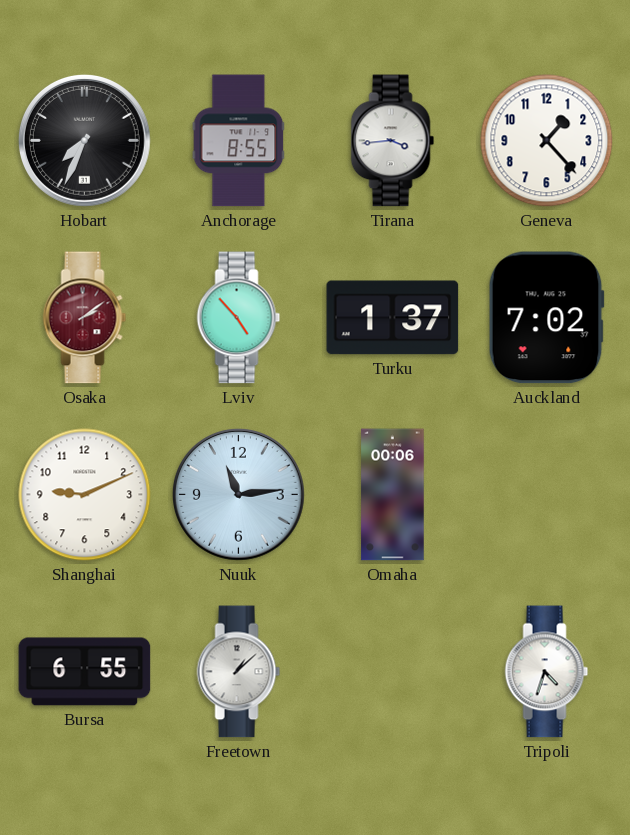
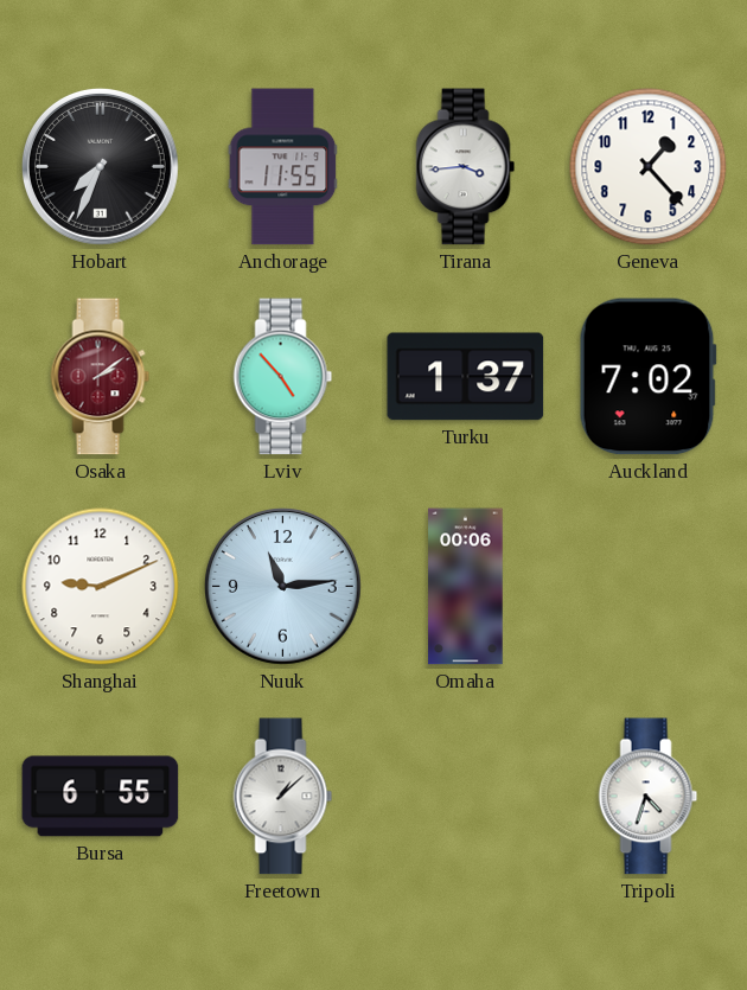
Anchorage: 8:55 -> 11:55 (283, 167)
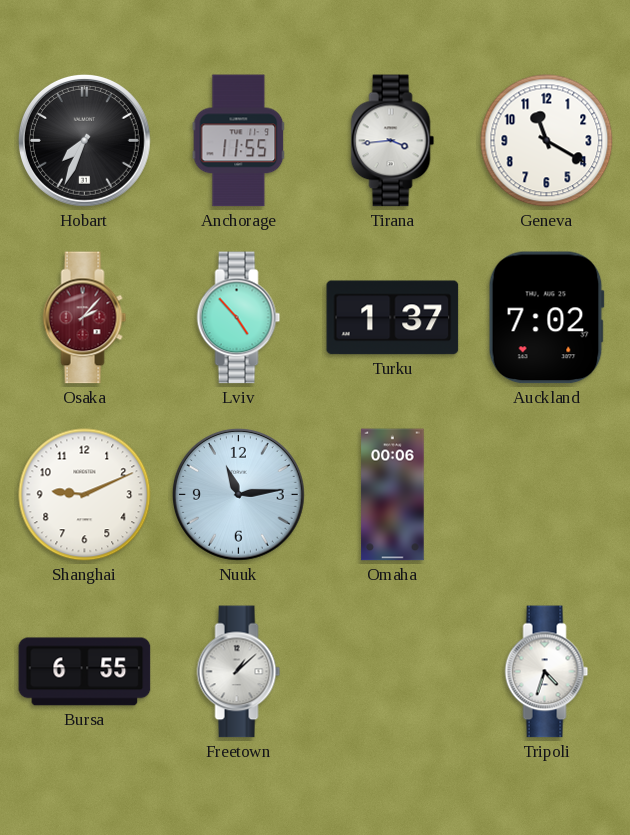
Geneva: 1:23 -> 11:20 (547, 141)
Osaka: 2:09 -> 2:07 (85, 318)
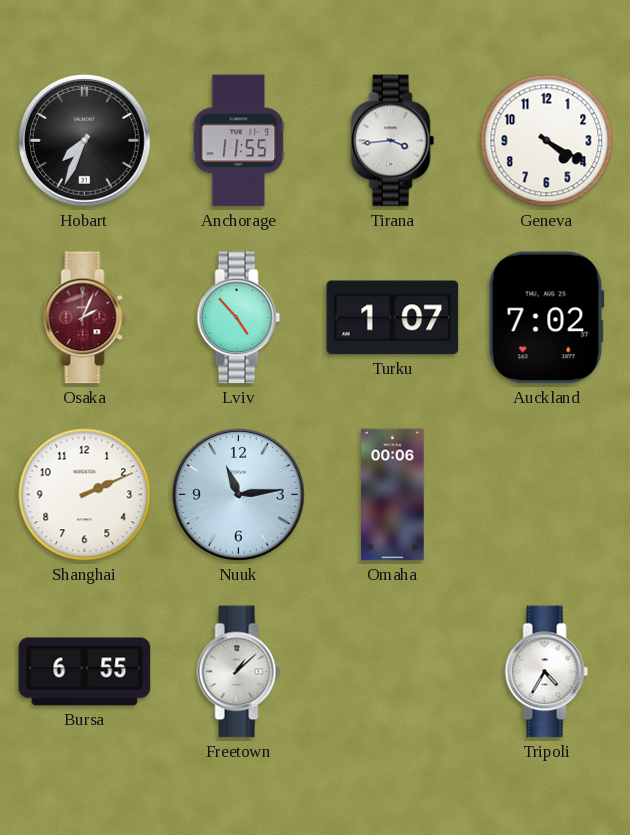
Geneva: 11:20 -> 4:20 (547, 141)
Osaka: 2:07 -> 2:04 (85, 318)
Turku: 1:37 -> 1:07 (393, 318)
Shanghai: 9:11 -> 2:11 (85, 495)
Tripoli: 4:33 -> 4:35 (547, 672)
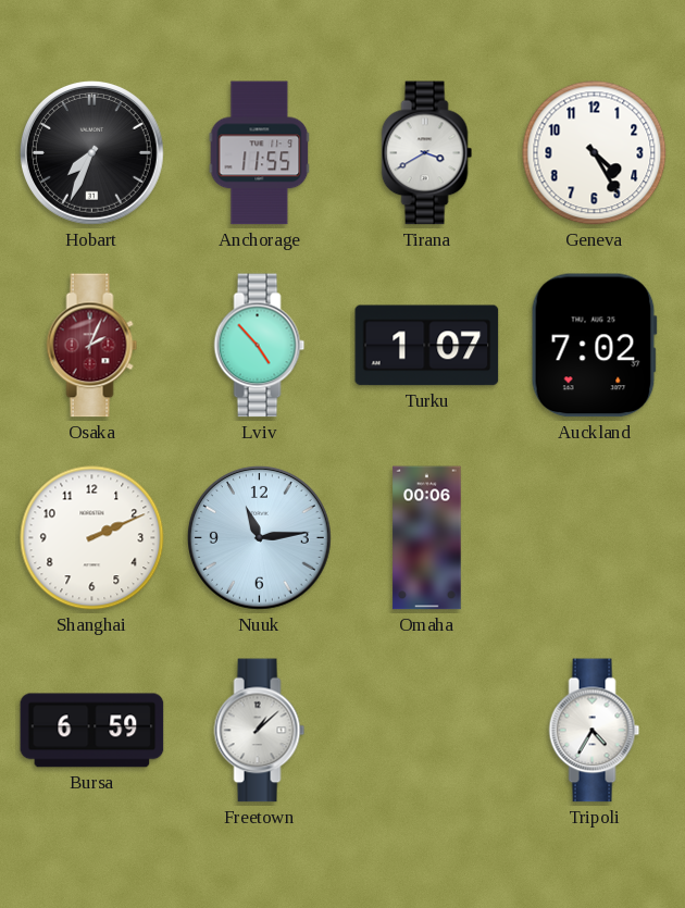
Tirana: 3:44 -> 3:40 (427, 153)
Geneva: 4:20 -> 4:25 (595, 153)
Bursa: 6:55 -> 6:59 (92, 731)
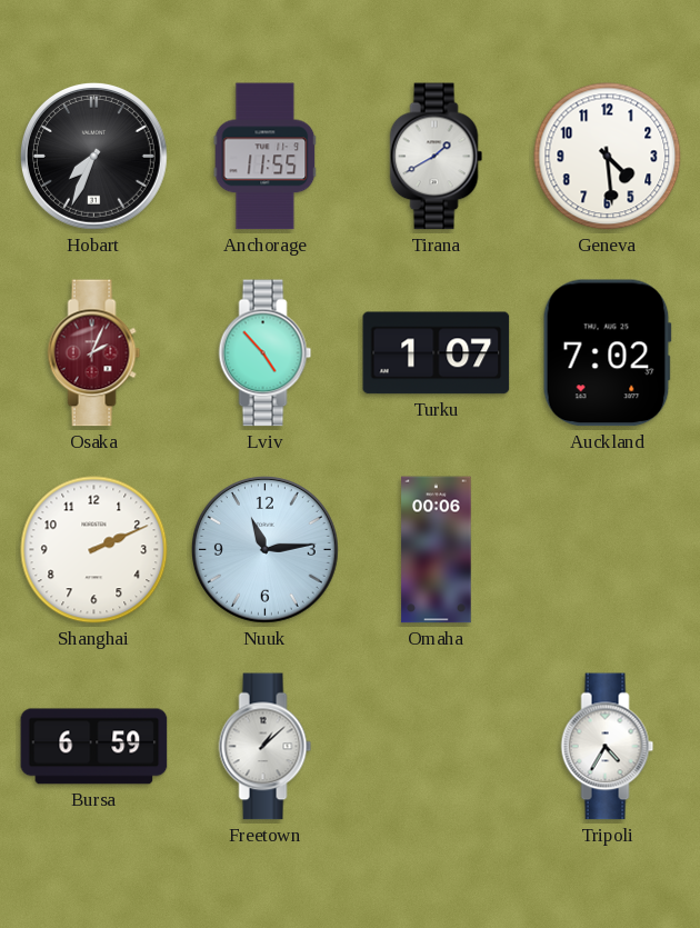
Tirana: 3:40 -> 1:40 (437, 157)
Geneva: 4:25 -> 4:29 (608, 157)
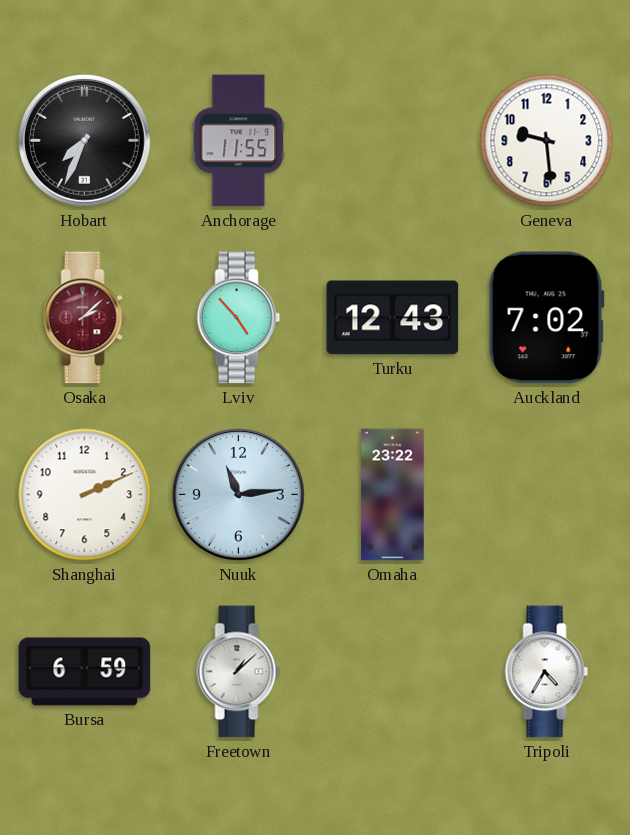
Tirana: 1:40 -> none (437, 157)
Geneva: 4:29 -> 9:29 (547, 141)
Osaka: 2:04 -> 2:08 (85, 318)
Turku: 1:07 -> 12:43 (393, 318)
Omaha: 00:06 -> 23:22 (393, 495)
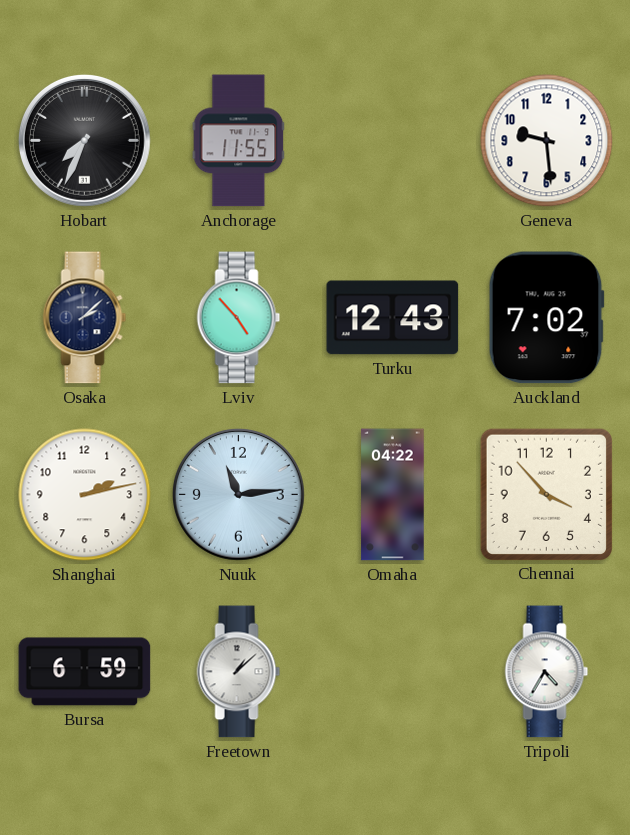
Osaka dial: burgundy -> navy (85, 318)
Shanghai: 2:11 -> 2:13 (85, 495)
Omaha: 23:22 -> 04:22 (393, 495)
Chennai: none -> 3:53 (546, 494)
